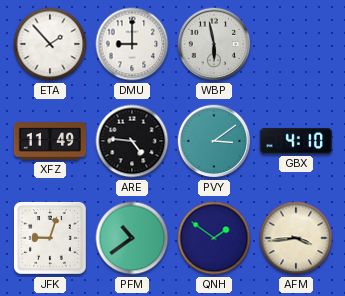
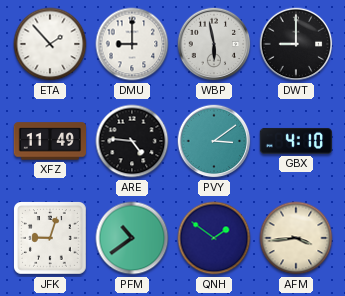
DWT: none -> 9:00 (296, 44)
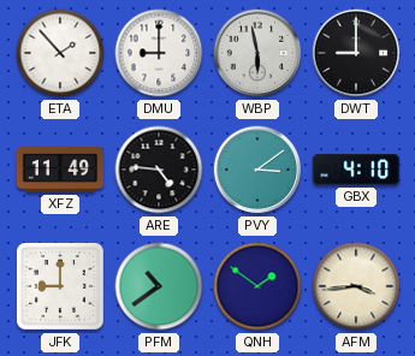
JFK: 9:03 -> 9:00 (61, 287)
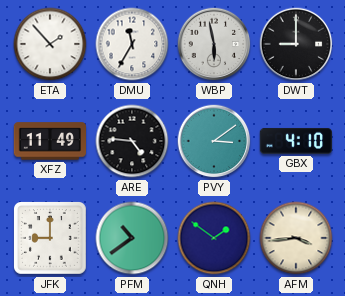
DMU: 9:00 -> 11:35 (132, 44)
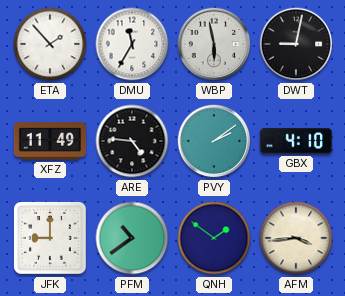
DWT: 9:00 -> 9:02 (296, 44)
PVY: 3:09 -> 2:09 (214, 141)
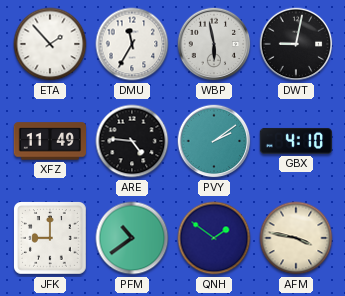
AFM: 3:44 -> 3:47 (296, 238)
